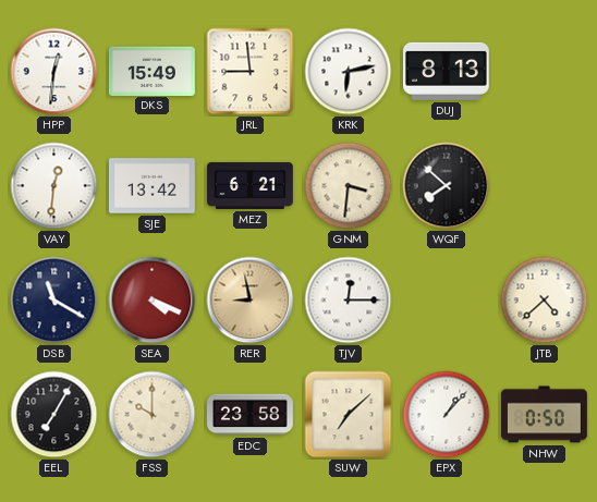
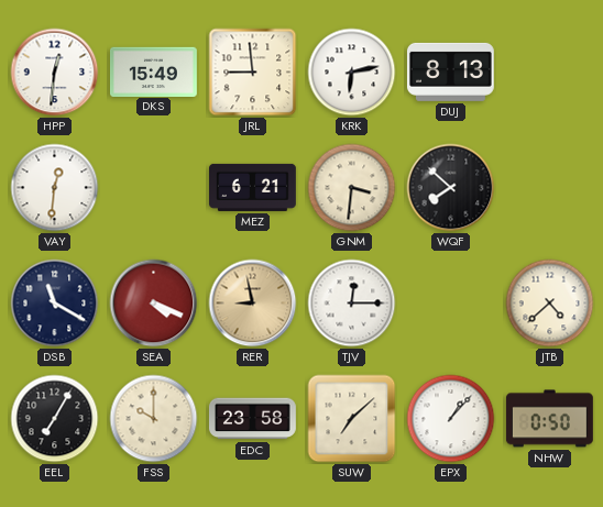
SJE: 13:42 -> none (151, 186)
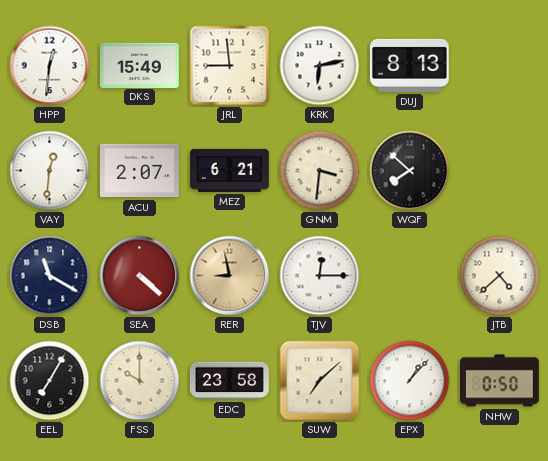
ACU: none -> 2:07 (140, 171)
SEA: 4:19 -> 4:22 (140, 276)
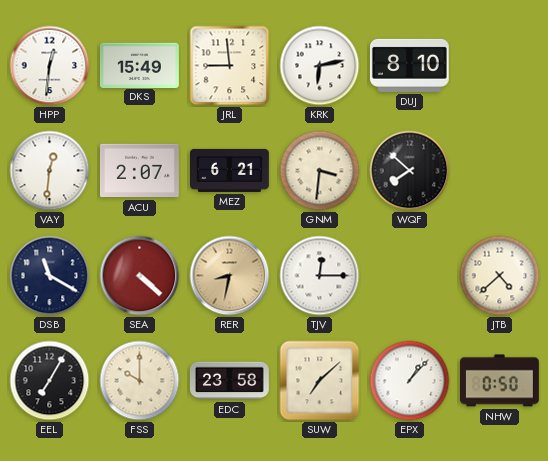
DUJ: 8:13 -> 8:10 (409, 65)
RER: 8:58 -> 8:32 (230, 276)
